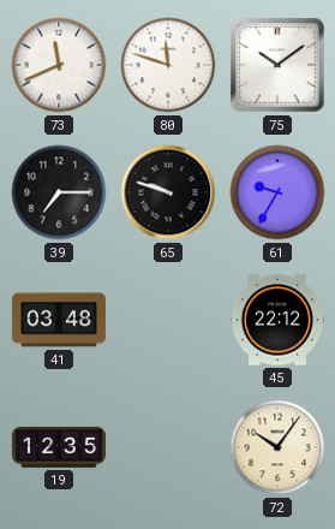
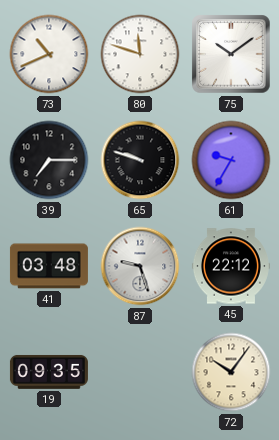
73: 11:41 -> 10:41 (49, 54)
87: none -> 9:27 (140, 266)
19: 12:35 -> 09:35 (49, 372)
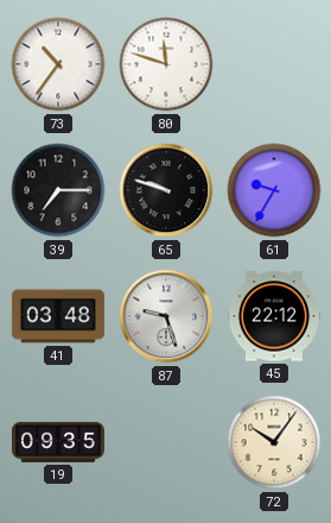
73: 10:41 -> 10:36 (58, 64)
75: 10:09 -> none (231, 54)
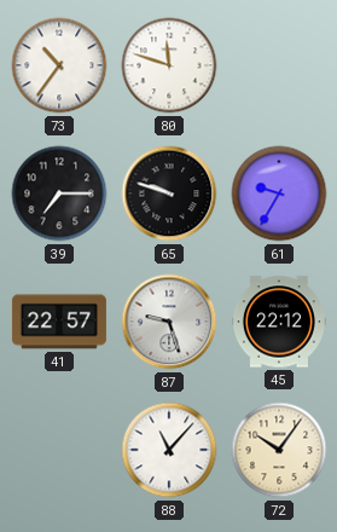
41: 03:48 -> 22:57 (59, 322)
19: 09:35 -> none (58, 442)
88: none -> 11:07 (169, 450)
